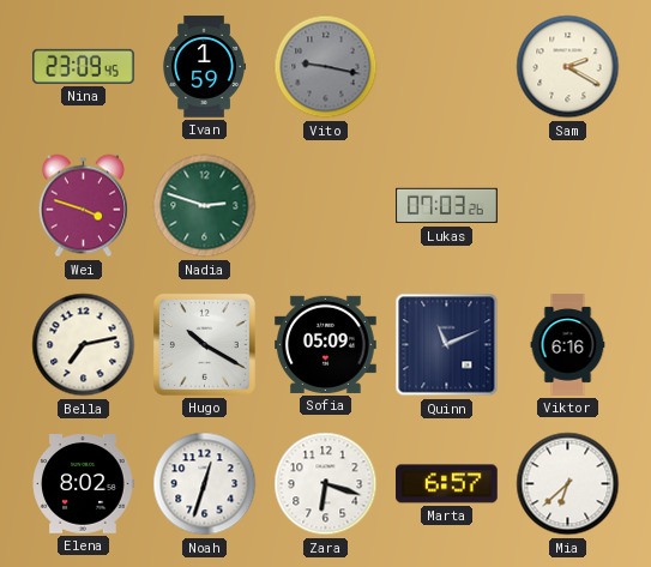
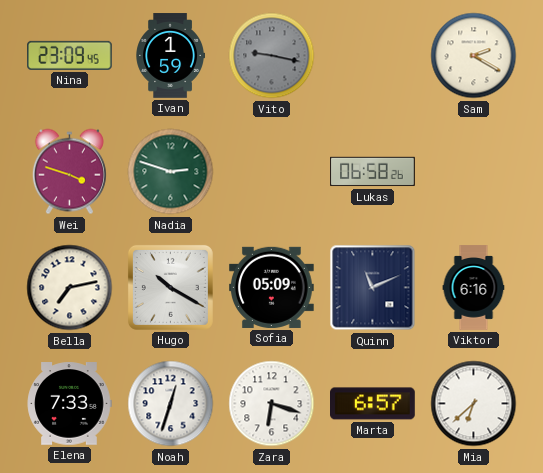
Lukas: 07:03 -> 06:58 (373, 172)
Elena: 8:02 -> 7:33 (69, 404)
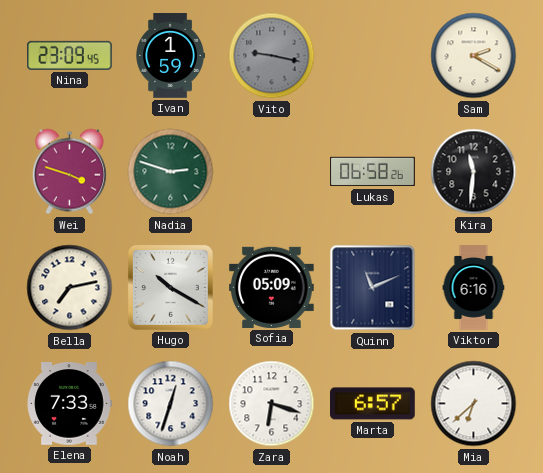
Kira: none -> 11:31 (474, 172)
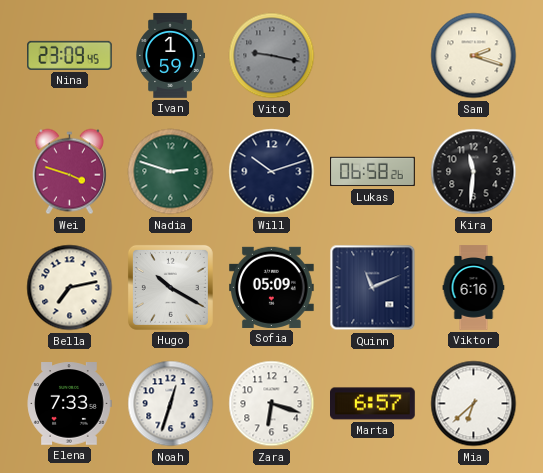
Sam: 2:20 -> 2:18 (474, 56)
Will: none -> 10:12 (272, 172)
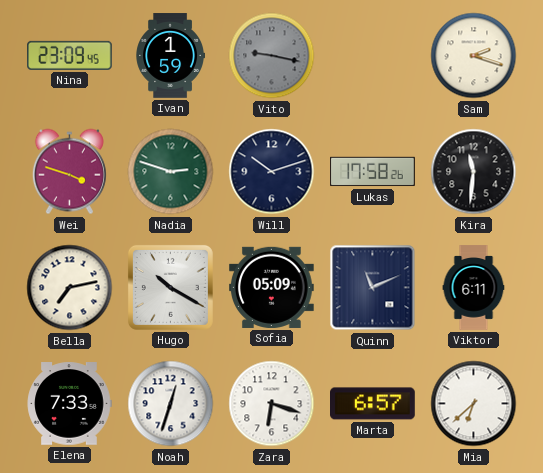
Lukas: 06:58 -> 17:58 (373, 172)
Viktor: 6:16 -> 6:11 (474, 288)
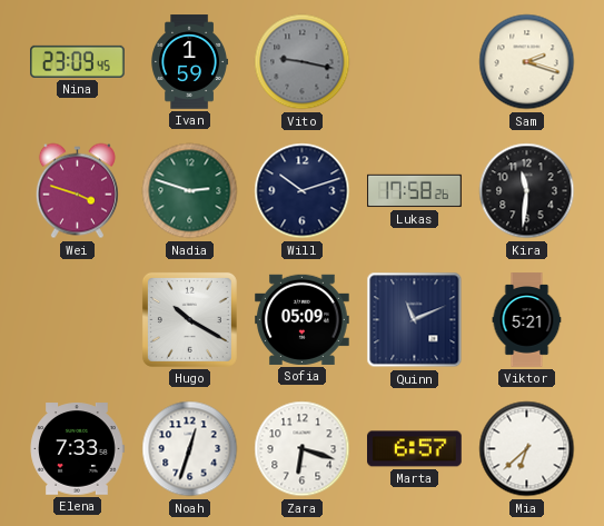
Bella: 7:13 -> none (70, 288)
Viktor: 6:11 -> 5:21 (527, 320)
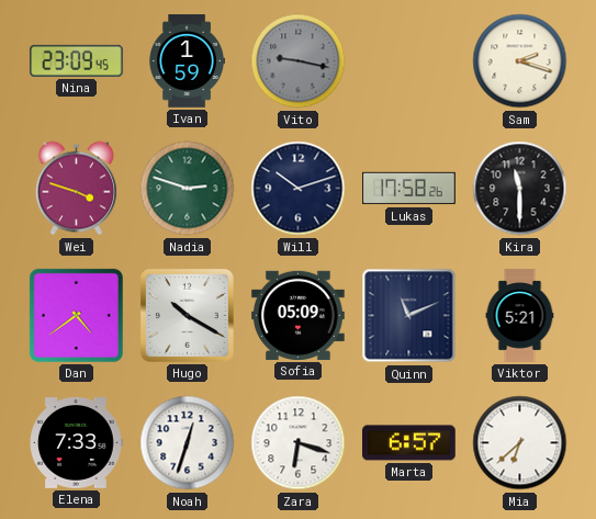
Kira: 11:31 -> 11:30 (520, 189)
Dan: none -> 4:39 (76, 315)
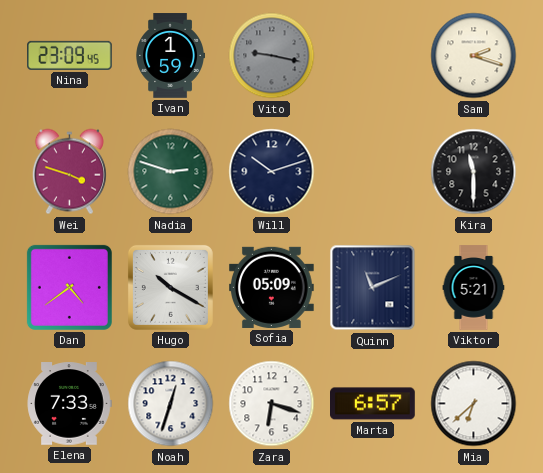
Lukas: 17:58 -> none (409, 189)
